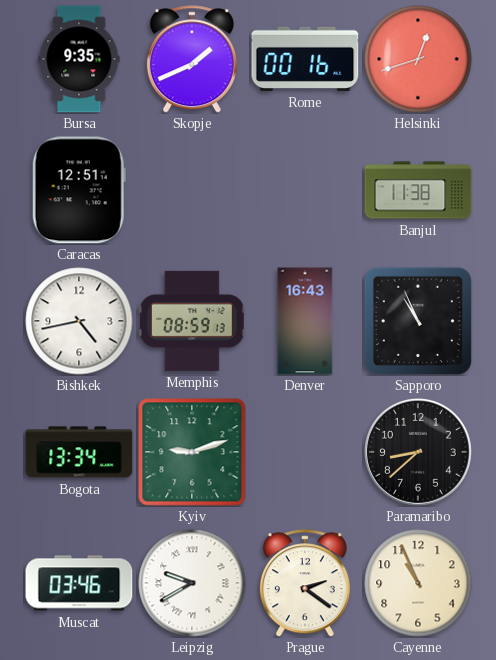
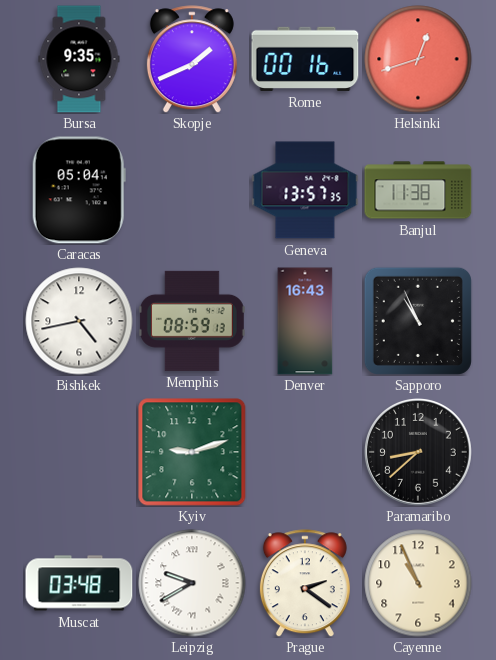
Caracas: 12:51 -> 05:04 (79, 190)
Geneva: none -> 13:57 (305, 190)
Bogota: 13:34 -> none (79, 452)
Muscat: 03:46 -> 03:48 (79, 583)
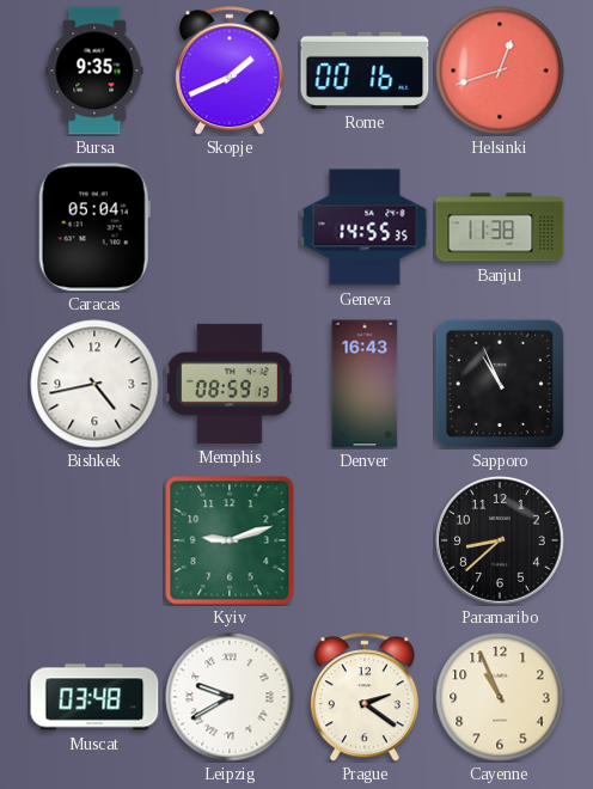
Geneva: 13:57 -> 14:55 (365, 227)
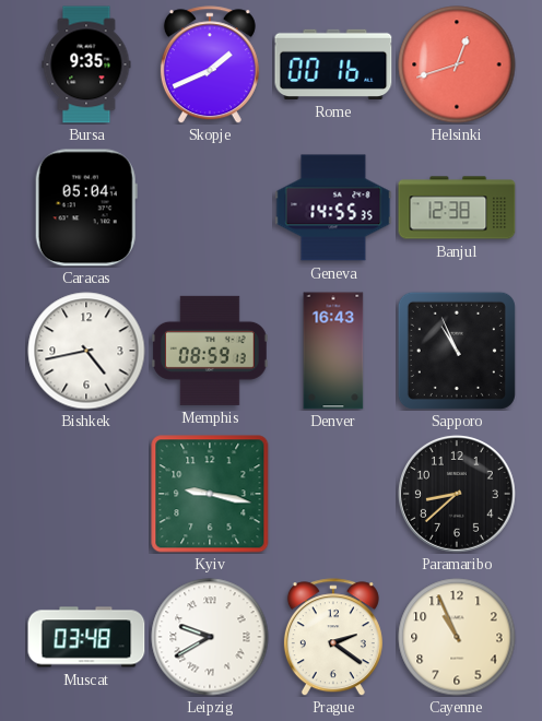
Banjul: 11:38 -> 12:38 (457, 208)
Kyiv: 9:12 -> 9:17 (210, 494)
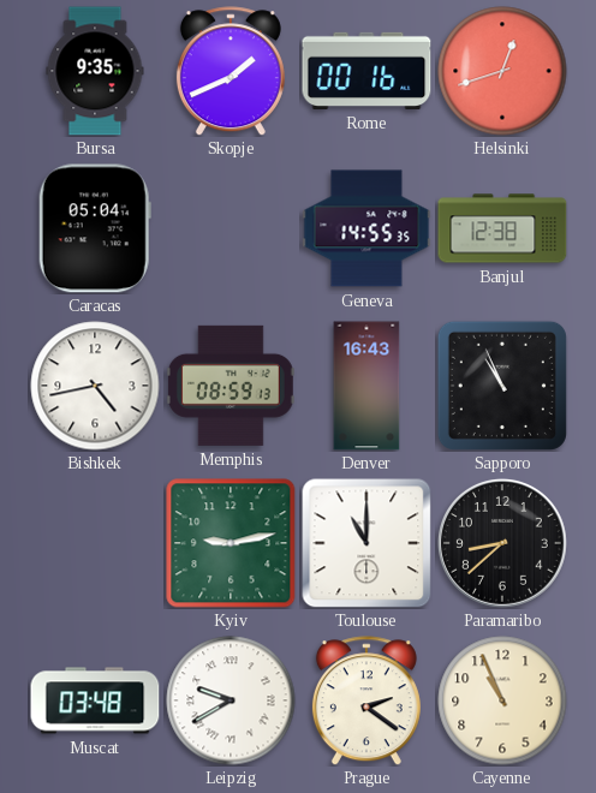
Kyiv: 9:17 -> 9:13 (231, 543)
Toulouse: none -> 11:00 (366, 543)
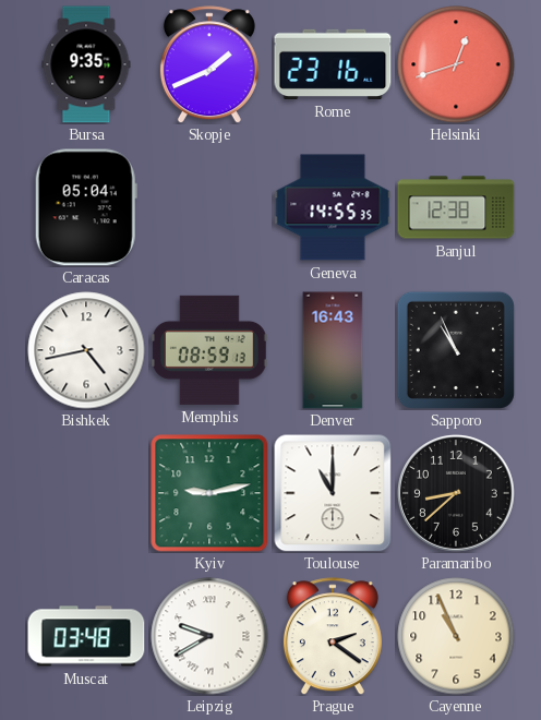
Rome: 00:16 -> 23:16 (333, 64)
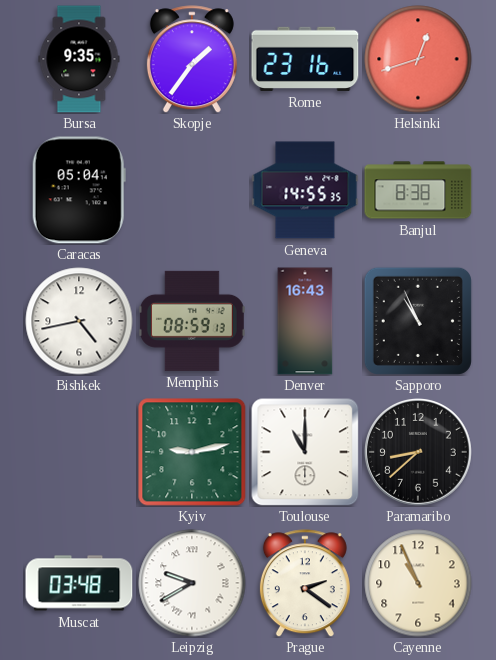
Skopje: 1:41 -> 1:36 (192, 59)
Banjul: 12:38 -> 8:38 (418, 190)
